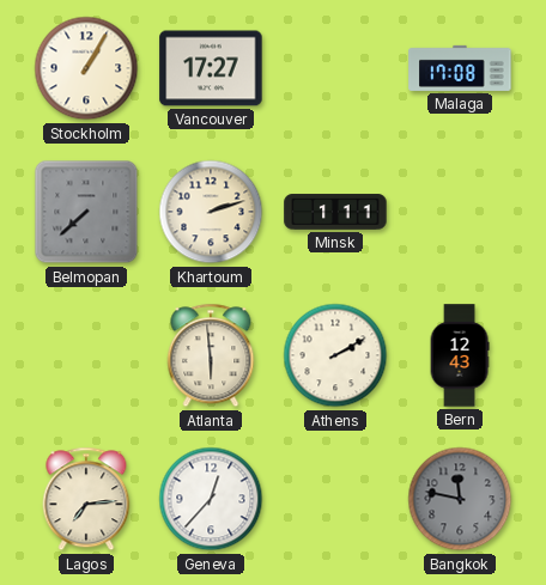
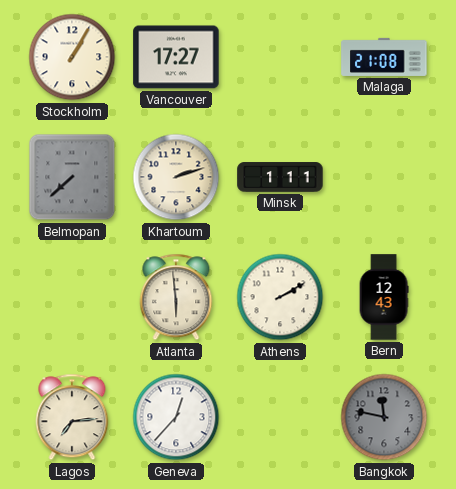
Malaga: 17:08 -> 21:08 (384, 57)
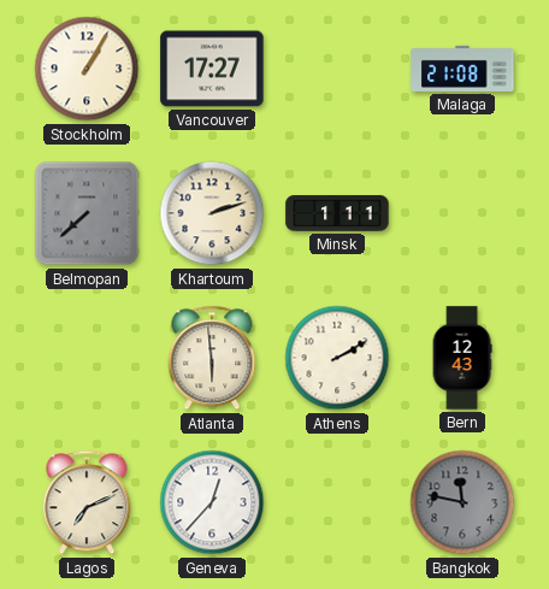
Lagos: 7:14 -> 7:11 (87, 502)
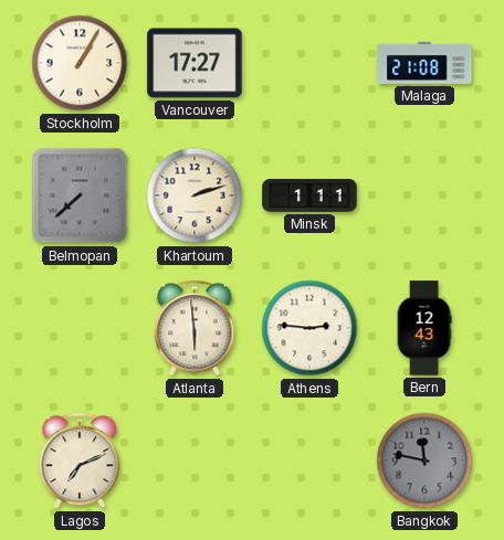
Athens: 2:10 -> 2:46 (309, 328)
Geneva: 12:37 -> none (212, 502)
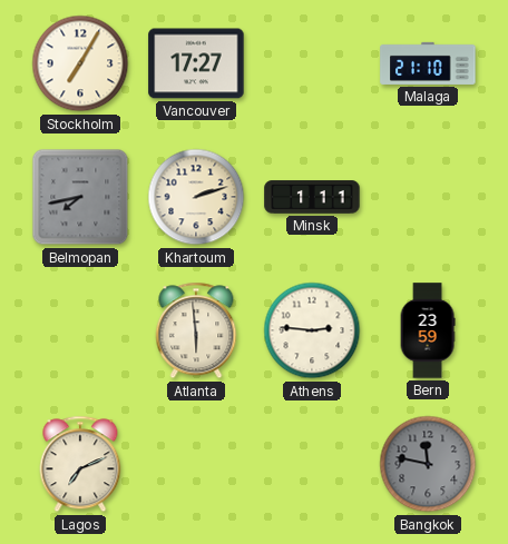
Stockholm: 1:05 -> 7:05 (80, 63)
Malaga: 21:08 -> 21:10 (428, 63)
Belmopan: 7:38 -> 7:43 (80, 197)
Bern: 12:43 -> 23:59 (428, 330)
